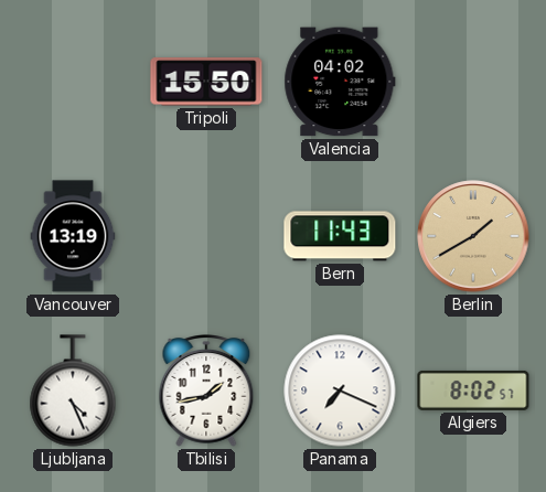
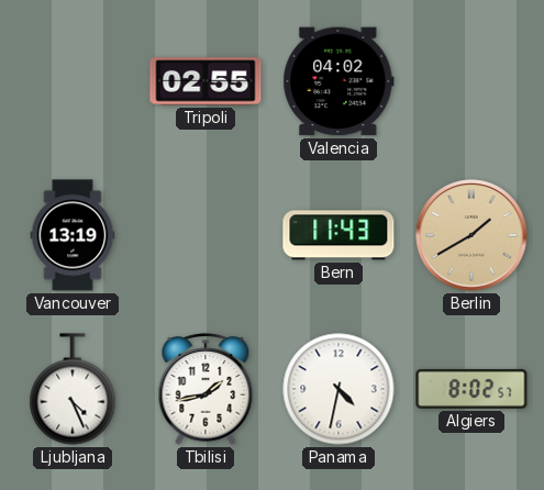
Tripoli: 15:50 -> 02:55 (206, 81)
Panama: 7:19 -> 4:32 (338, 389)
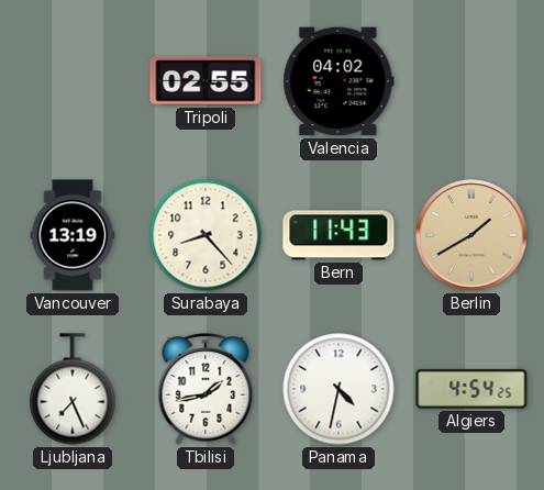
Surabaya: none -> 8:23 (206, 235)
Ljubljana: 4:26 -> 7:26 (73, 389)
Algiers: 8:02 -> 4:54 (471, 389)
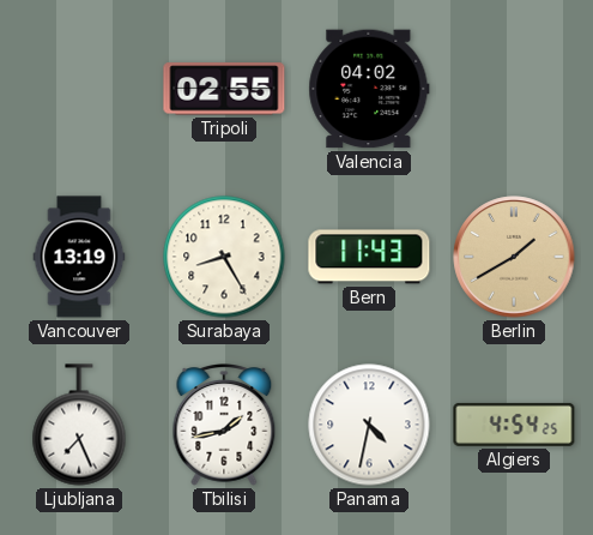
Surabaya: 8:23 -> 8:25 (224, 257)
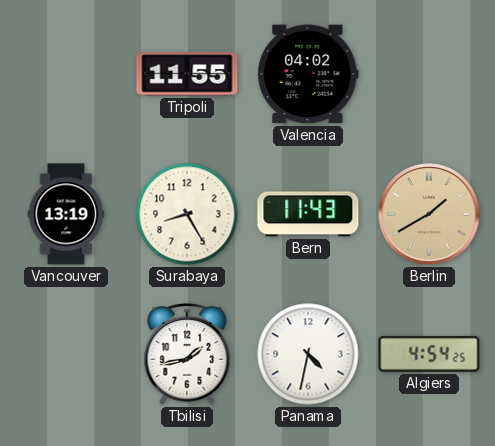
Tripoli: 02:55 -> 11:55 (187, 74)
Ljubljana: 7:26 -> none (79, 425)
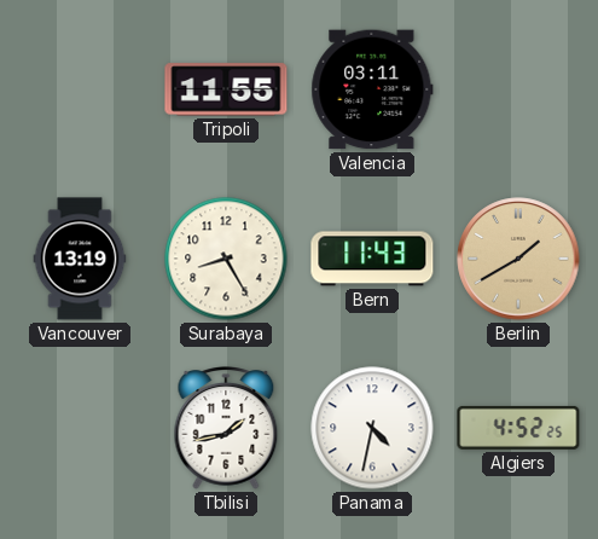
Valencia: 04:02 -> 03:11 (372, 89)
Algiers: 4:54 -> 4:52 (518, 428)
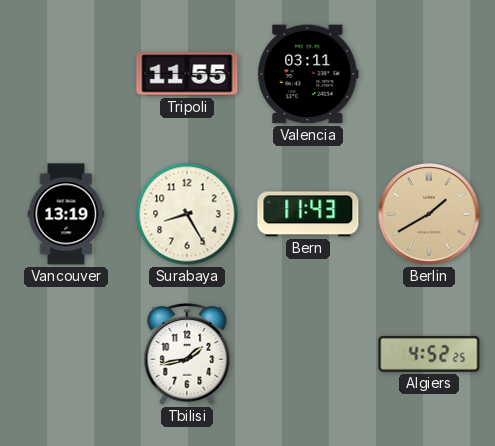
Panama: 4:32 -> none (372, 428)
